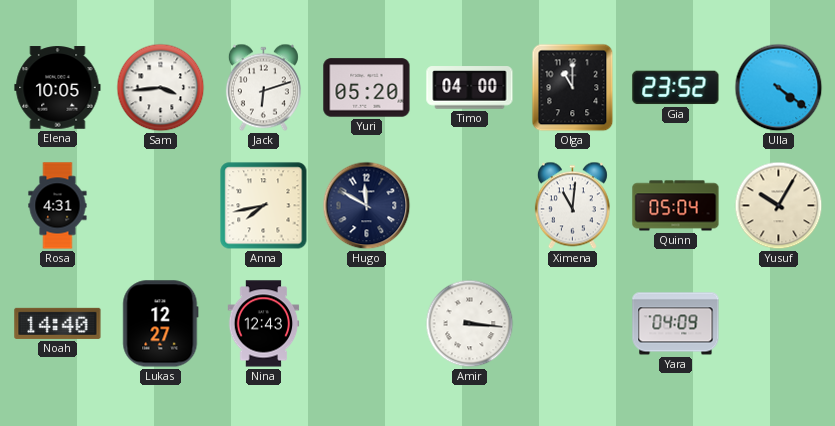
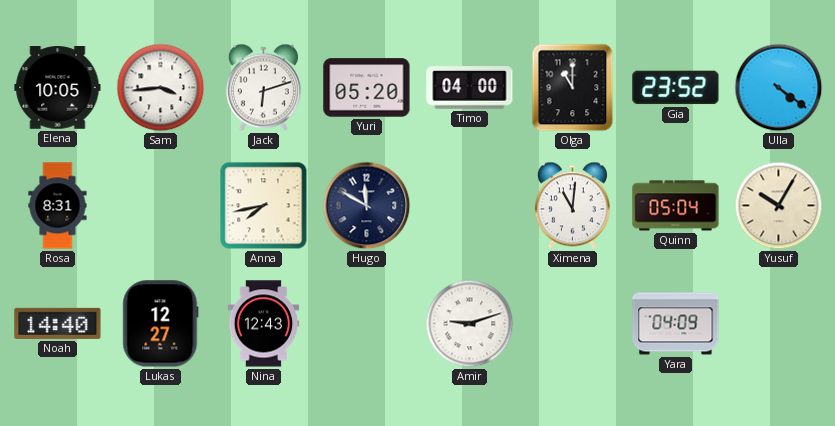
Rosa: 4:31 -> 8:31 (58, 206)
Amir: 3:16 -> 9:12 (470, 324)
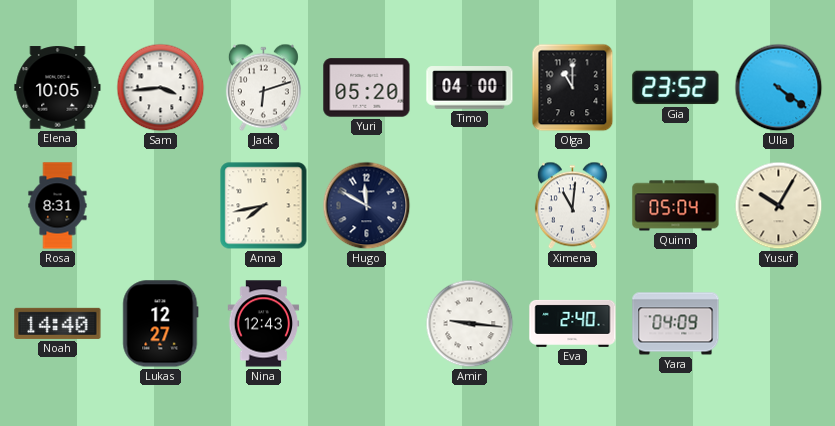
Amir: 9:12 -> 9:16 (470, 324)
Eva: none -> 2:40 (573, 323)
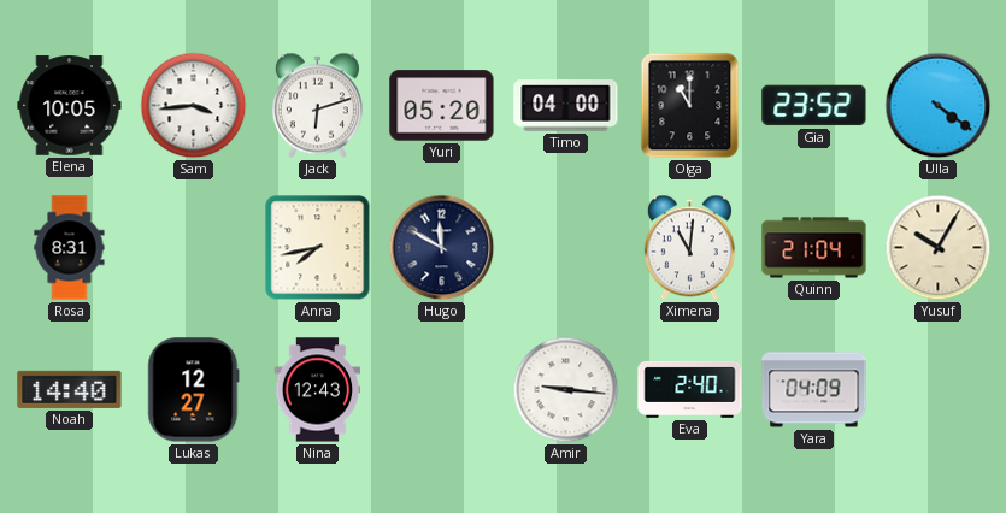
Quinn: 05:04 -> 21:04 (814, 248)
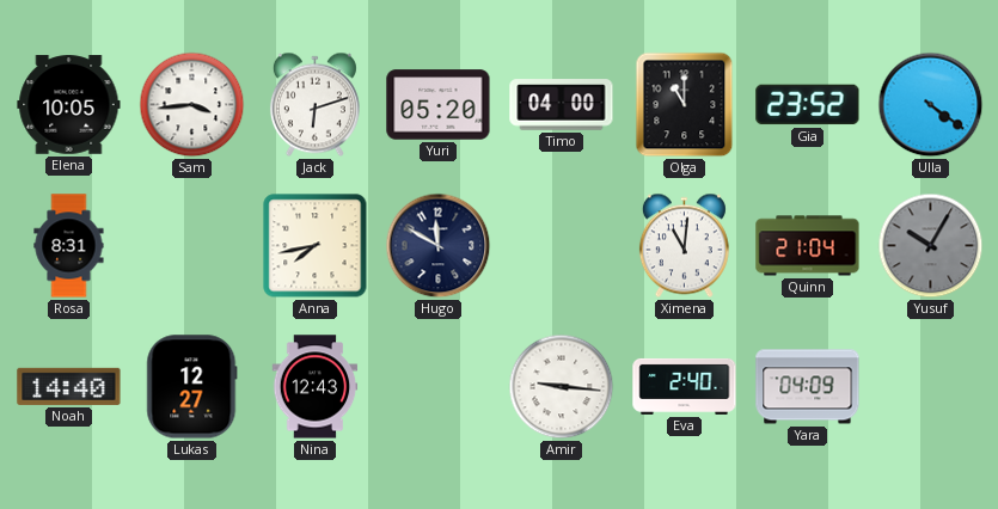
Yusuf dial: cream -> grey (931, 246)
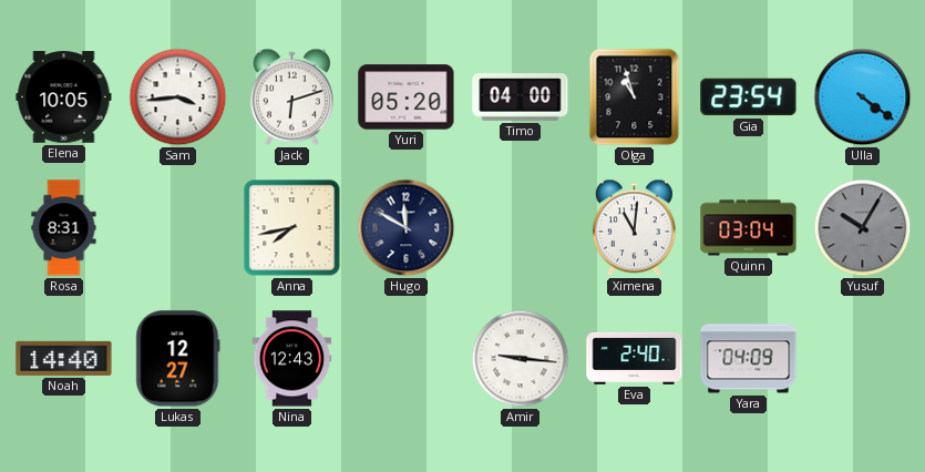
Olga: 11:00 -> 10:57 (635, 98)
Gia: 23:52 -> 23:54 (749, 98)
Quinn: 21:04 -> 03:04 (749, 228)
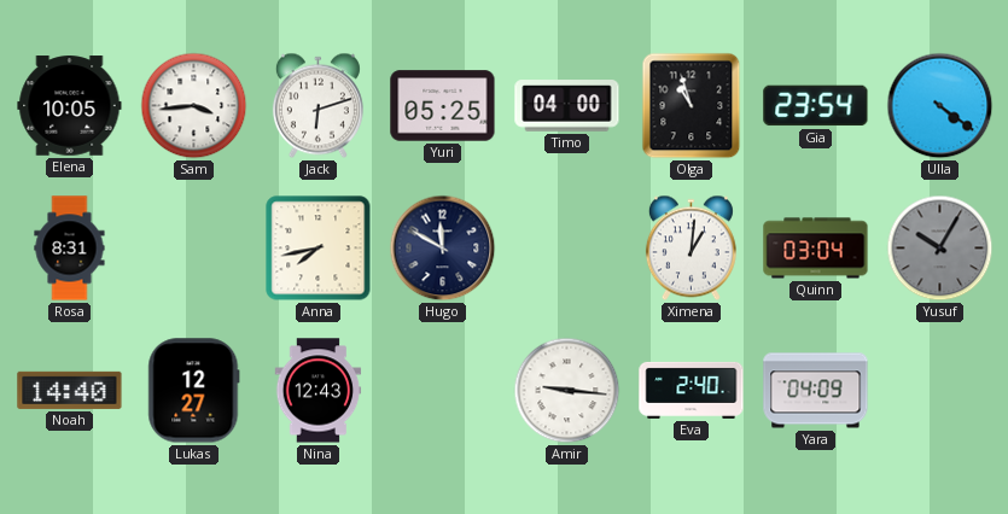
Yuri: 05:20 -> 05:25 (443, 106)
Ximena: 11:01 -> 1:01 (691, 249)
